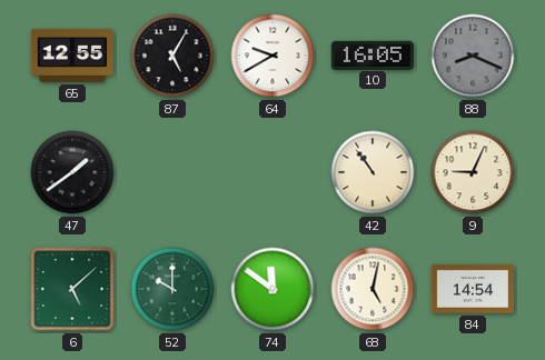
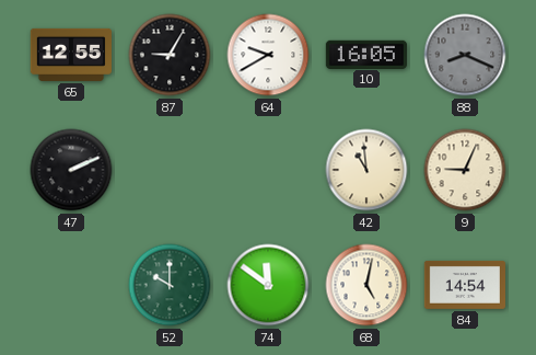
87: 5:05 -> 9:05 (170, 55)
47: 1:39 -> 2:11 (71, 170)
42: 10:54 -> 10:59 (366, 170)
6: 5:08 -> none (72, 289)
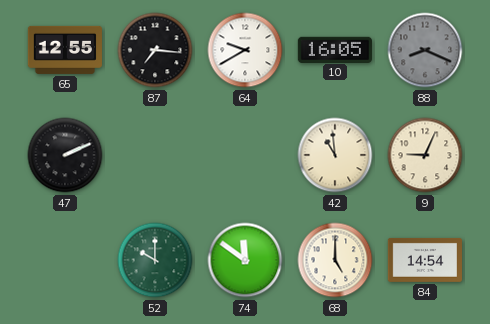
87: 9:05 -> 7:16 (155, 50)
68: 5:02 -> 5:00 (335, 260)
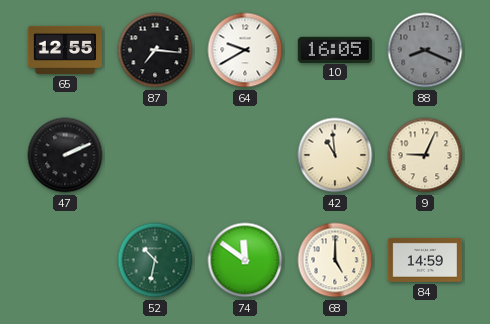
52: 10:00 -> 10:32 (155, 260)
84: 14:54 -> 14:59 (424, 260)
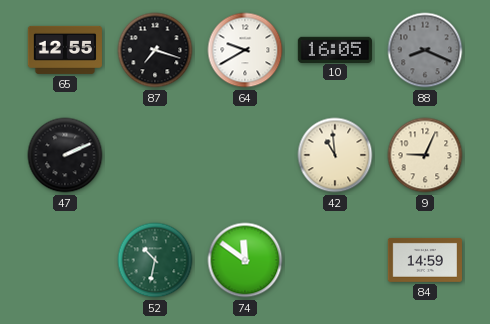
87: 7:16 -> 7:18 (155, 50)
68: 5:00 -> none (335, 260)
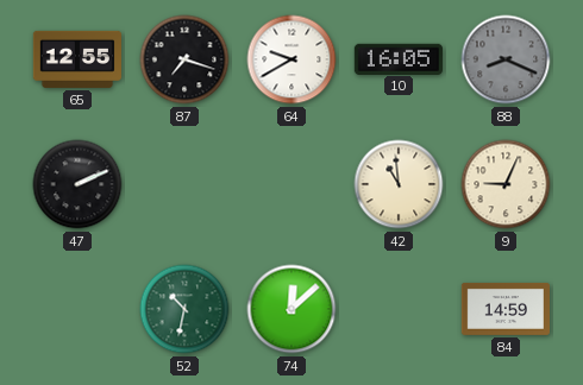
74: 11:51 -> 12:08 (291, 309)
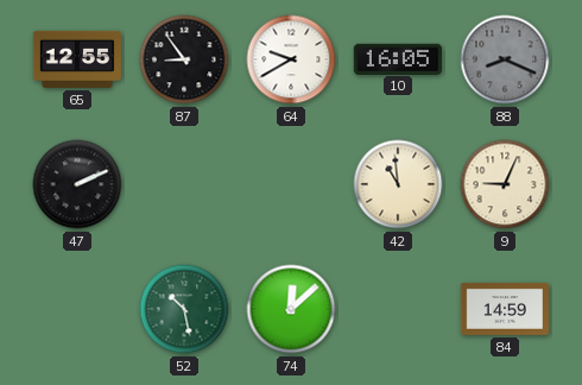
87: 7:18 -> 8:54 (184, 59)
52: 10:32 -> 10:28 (184, 309)
